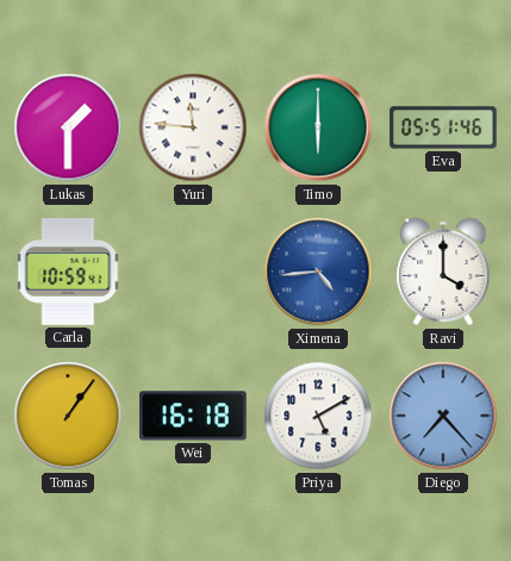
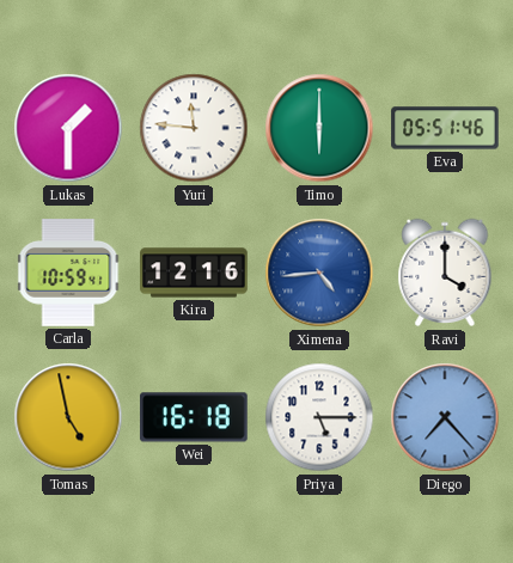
Kira: none -> 12:16 (194, 273)
Tomas: 1:06 -> 4:58 (68, 417)
Priya: 5:10 -> 5:15 (319, 417)
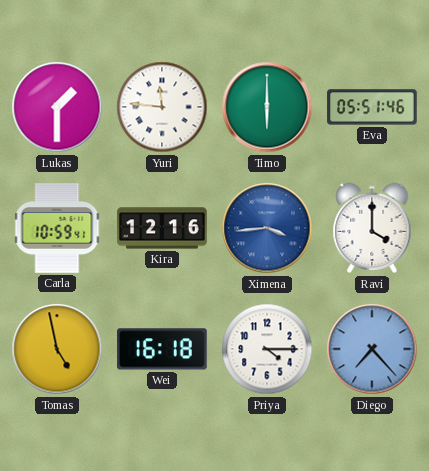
Ximena: 4:44 -> 3:44 (267, 228)
Priya: 5:15 -> 4:15 (267, 349)
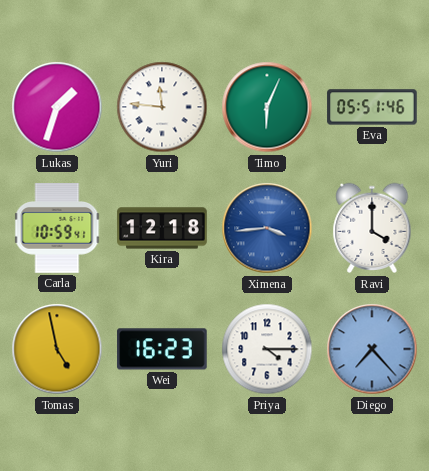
Lukas: 1:30 -> 1:33 (57, 107)
Timo: 6:00 -> 6:04 (267, 107)
Kira: 12:16 -> 12:18 (162, 228)
Wei: 16:18 -> 16:23 (162, 349)
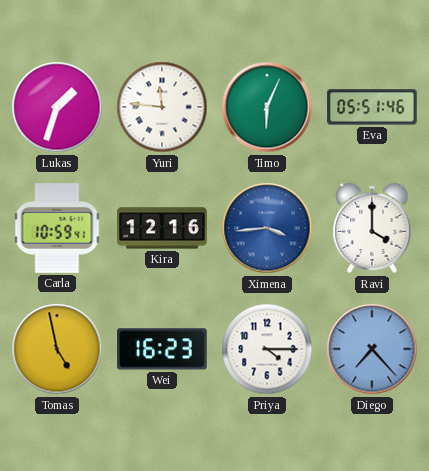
Kira: 12:18 -> 12:16 (162, 228)
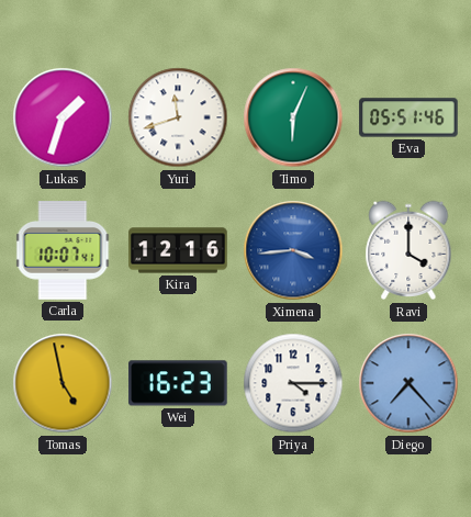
Yuri: 11:46 -> 11:42 (178, 117)
Carla: 10:59 -> 10:07 (63, 250)
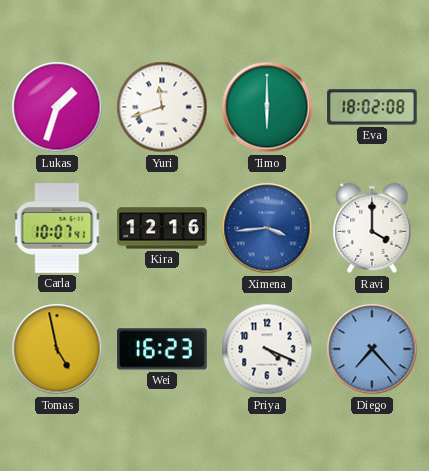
Timo: 6:04 -> 6:00 (267, 107)
Eva: 05:51 -> 18:02 (372, 107)
Priya: 4:15 -> 4:19 (267, 349)
